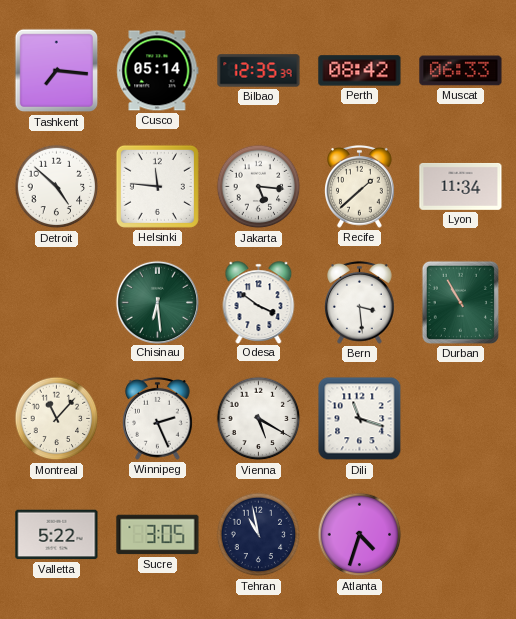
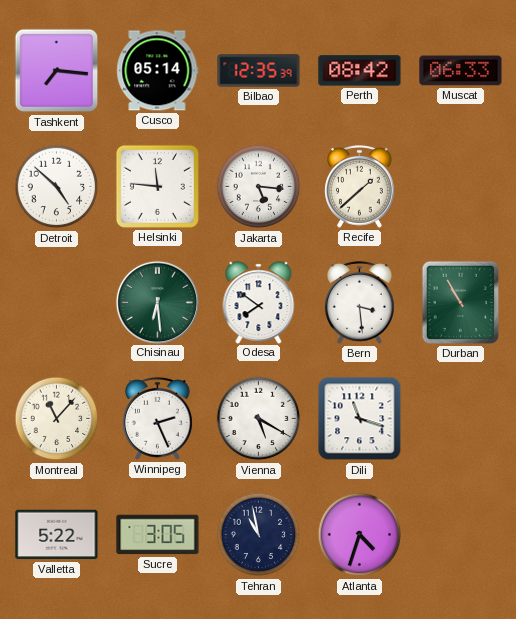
Lyon: 11:34 -> none (461, 186)
Odesa: 3:51 -> 7:51 (259, 302)
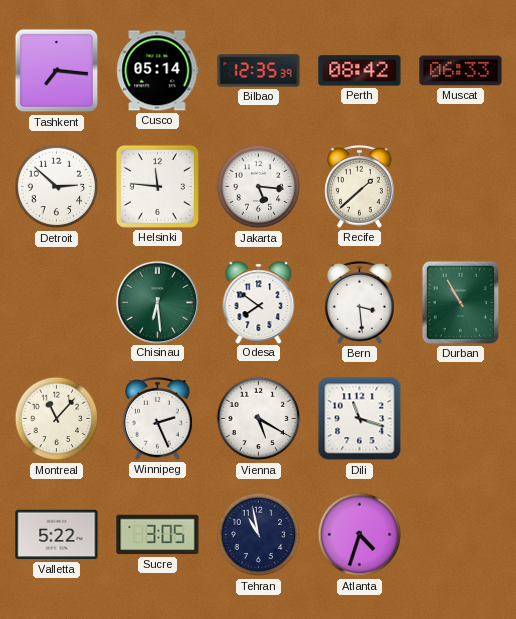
Detroit: 4:52 -> 2:52 (57, 187)
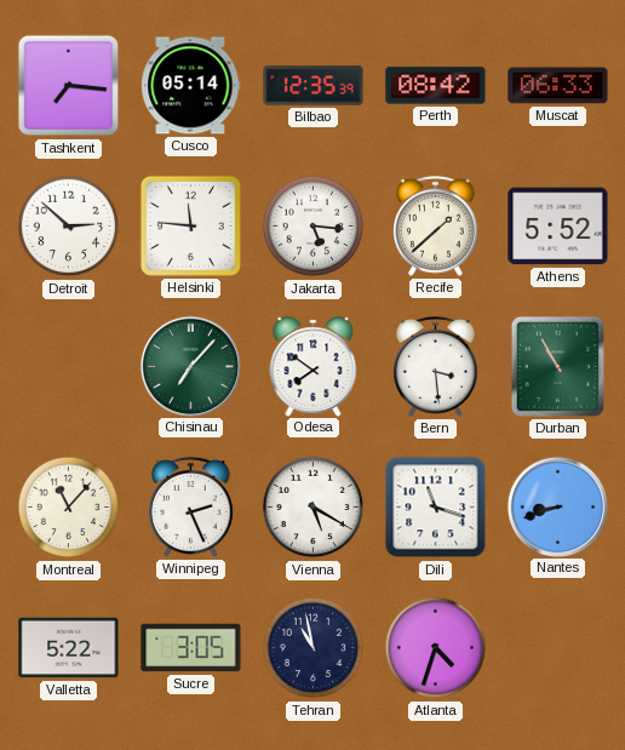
Athens: none -> 5:52 (558, 227)
Chisinau: 6:29 -> 7:07 (190, 366)
Nantes: none -> 8:42 (557, 506)
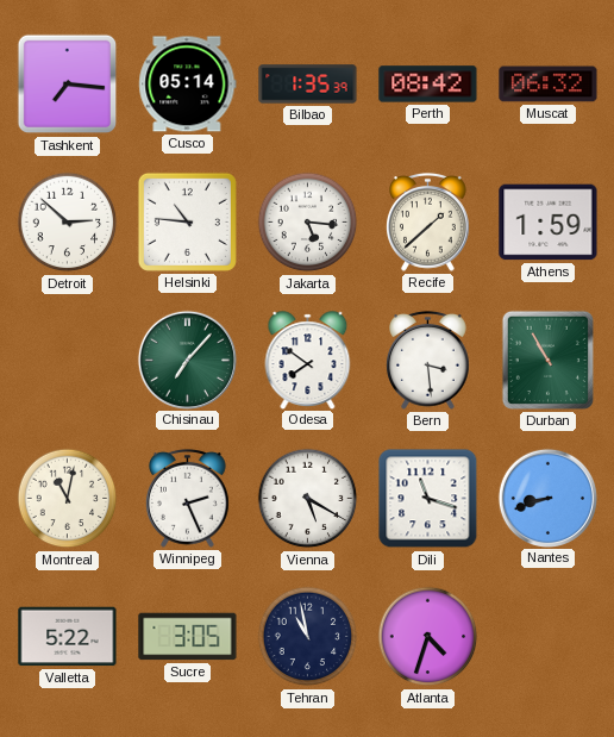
Bilbao: 12:35 -> 1:35 (308, 85)
Muscat: 06:33 -> 06:32 (549, 85)
Helsinki: 11:46 -> 10:46 (187, 221)
Athens: 5:52 -> 1:59 (549, 223)
Montreal: 11:07 -> 11:02 (68, 499)
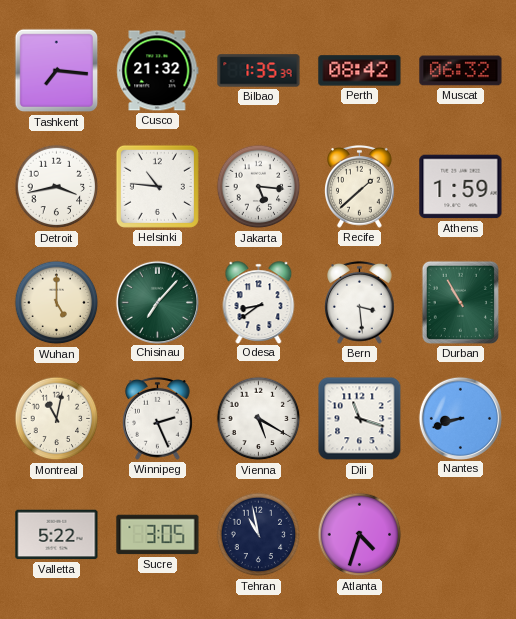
Cusco: 05:14 -> 21:32 (158, 71)
Detroit: 2:52 -> 3:43 (57, 187)
Wuhan: none -> 5:00 (57, 303)
Odesa: 7:51 -> 8:39 (259, 302)
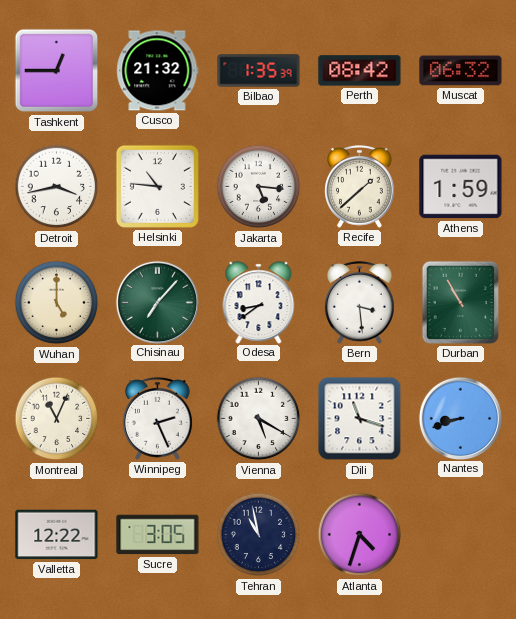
Tashkent: 7:16 -> 12:45 (57, 71)
Montreal: 11:02 -> 11:04 (57, 419)
Valletta: 5:22 -> 12:22 (57, 535)
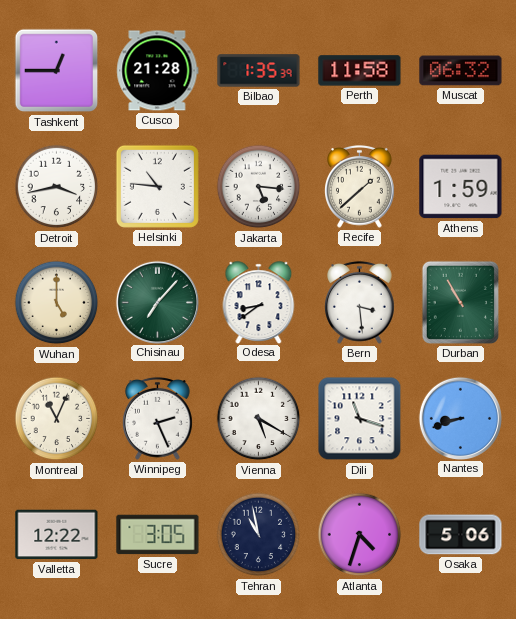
Cusco: 21:32 -> 21:28 (158, 71)
Perth: 08:42 -> 11:58 (360, 71)
Osaka: none -> 5:06 (461, 535)
